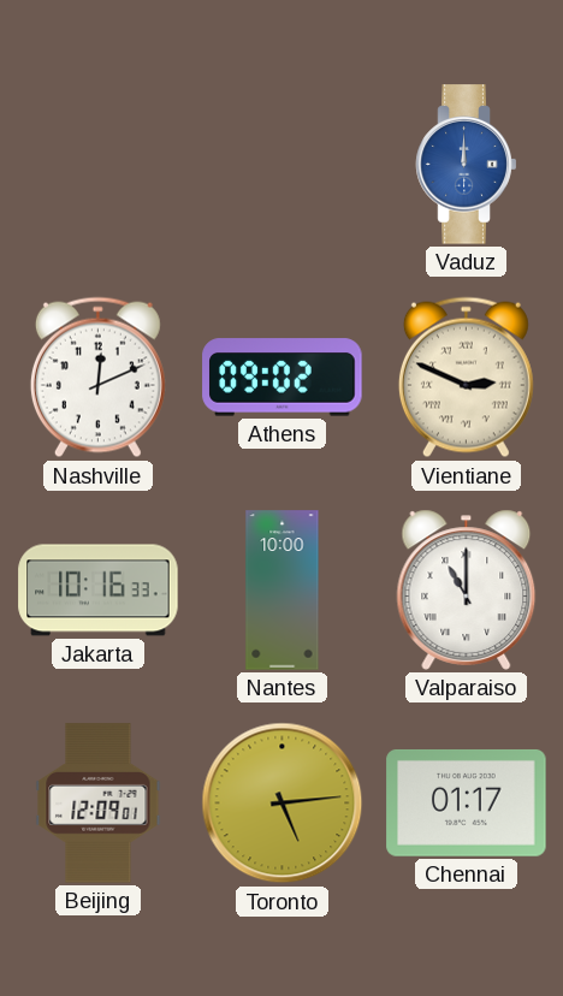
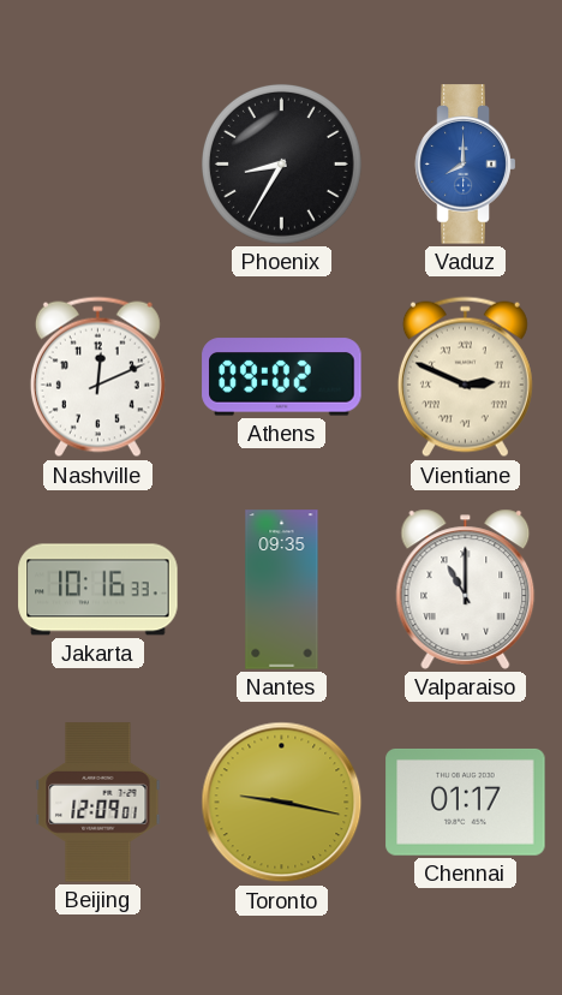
Phoenix: none -> 8:35 (281, 163)
Vaduz: 12:00 -> 8:00 (466, 165)
Nantes: 10:00 -> 09:35 (282, 590)
Toronto: 5:14 -> 9:17 (282, 803)
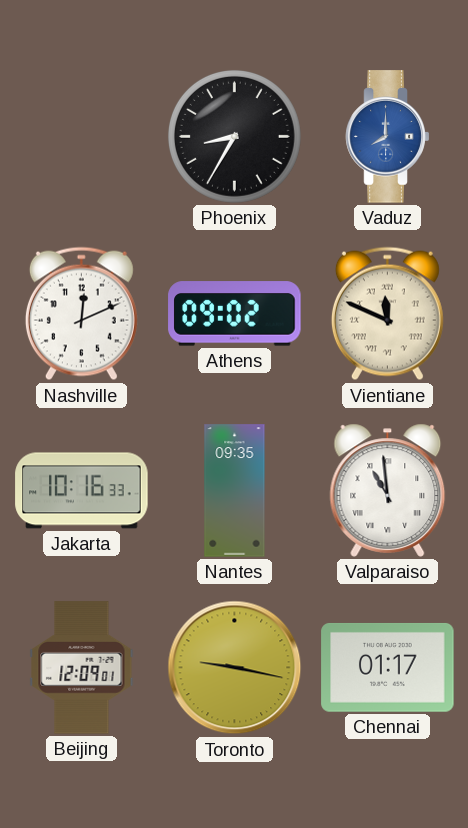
Vientiane: 2:49 -> 11:49 (387, 314)
Valparaiso: 11:00 -> 10:59 (388, 490)
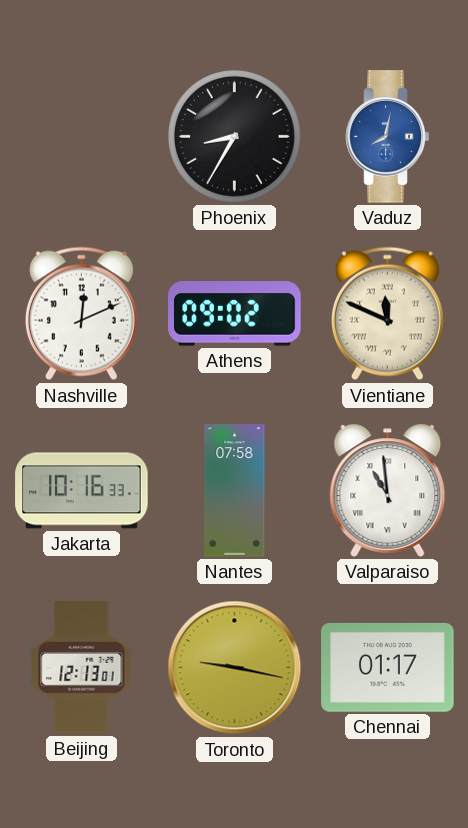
Vaduz: 8:00 -> 8:02 (388, 137)
Nantes: 09:35 -> 07:58 (235, 491)
Beijing: 12:09 -> 12:13 (82, 668)
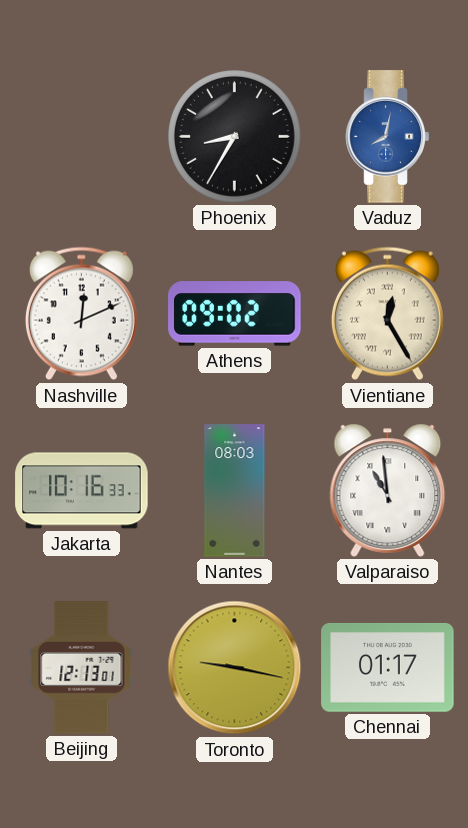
Vientiane: 11:49 -> 12:25 (387, 314)
Nantes: 07:58 -> 08:03 (235, 491)
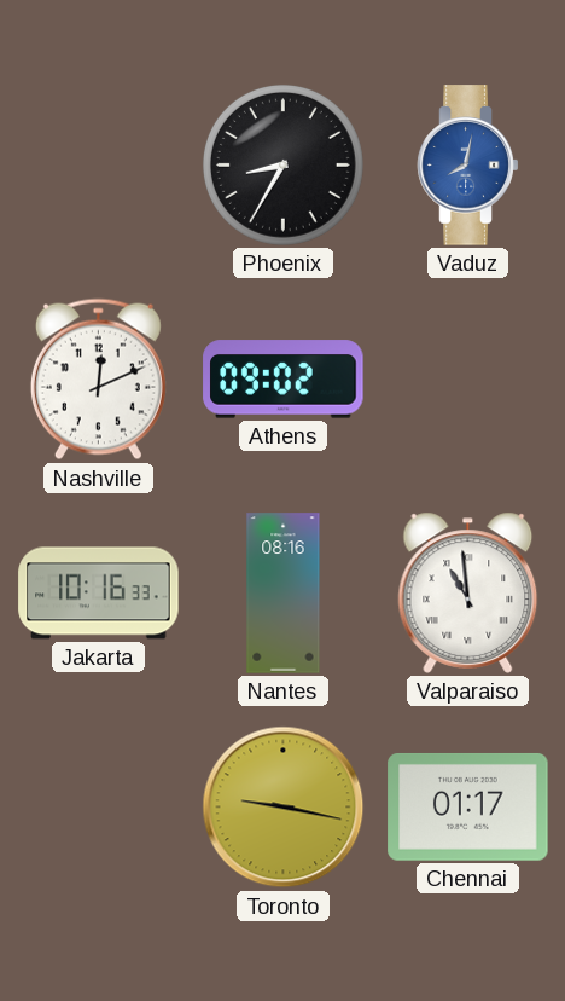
Vientiane: 12:25 -> none (387, 314)
Nantes: 08:03 -> 08:16 (284, 594)
Beijing: 12:13 -> none (82, 668)
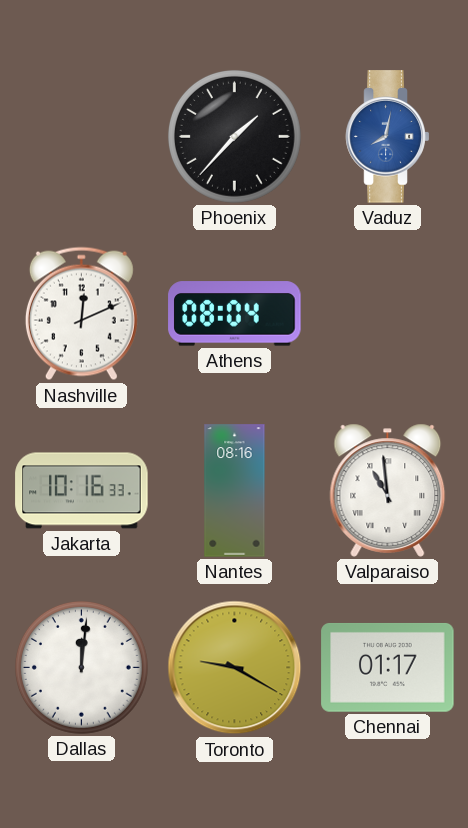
Phoenix: 8:35 -> 1:37 (234, 136)
Athens: 09:02 -> 08:04 (235, 314)
Dallas: none -> 12:01 (81, 667)
Toronto: 9:17 -> 9:20 (235, 668)
